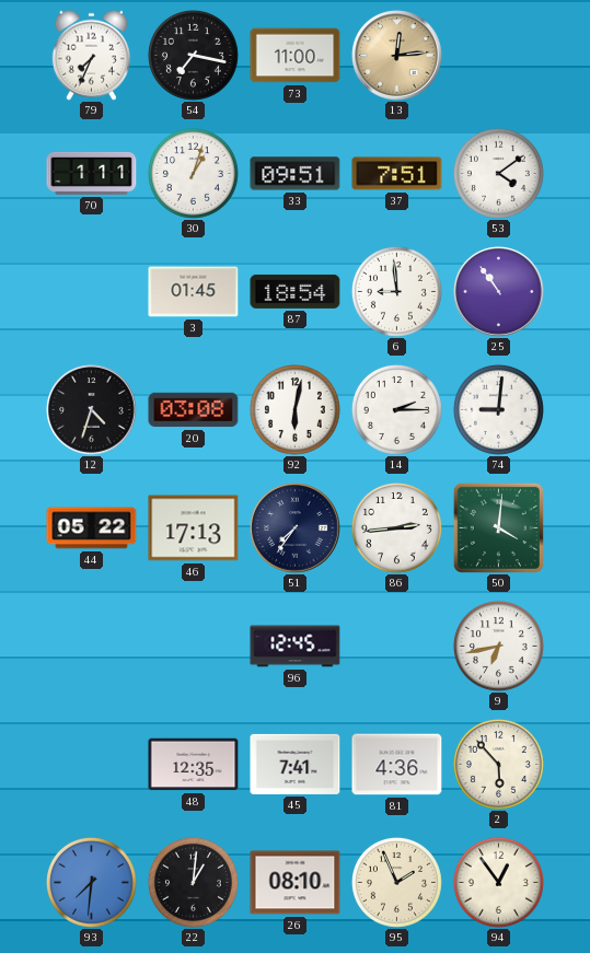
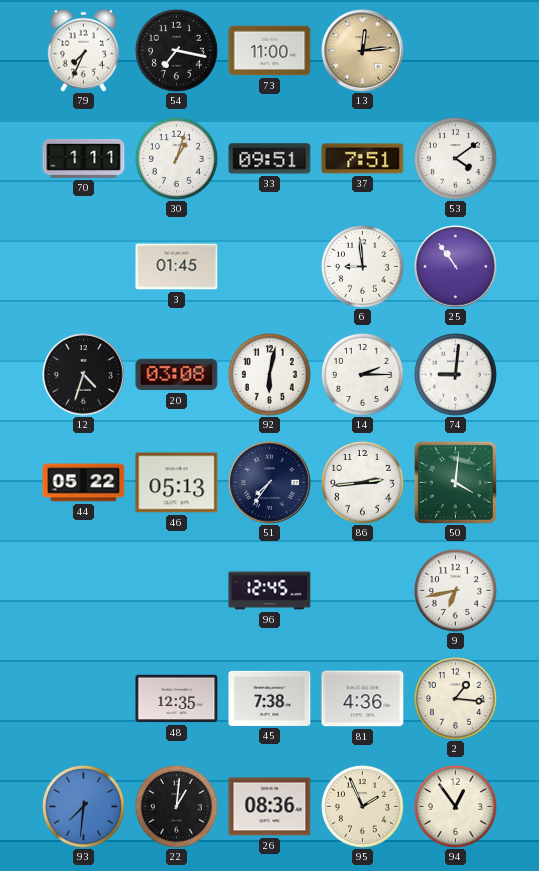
87: 18:54 -> none (296, 291)
46: 17:13 -> 05:13 (177, 483)
45: 7:41 -> 7:38 (270, 698)
2: 5:53 -> 1:16 (455, 698)
26: 08:10 -> 08:36 (270, 807)
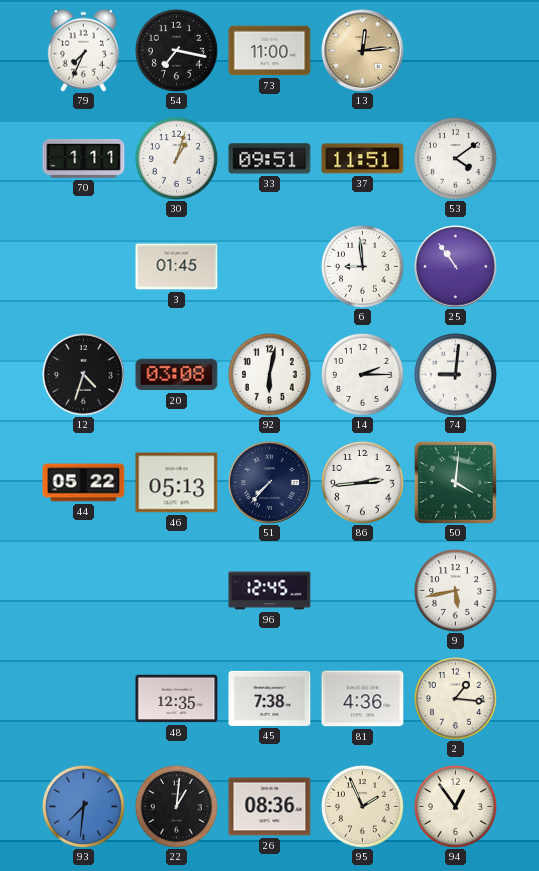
37: 7:51 -> 11:51 (363, 159)
51: 7:36 -> 7:37 (270, 483)
9: 6:43 -> 5:43 (455, 590)
